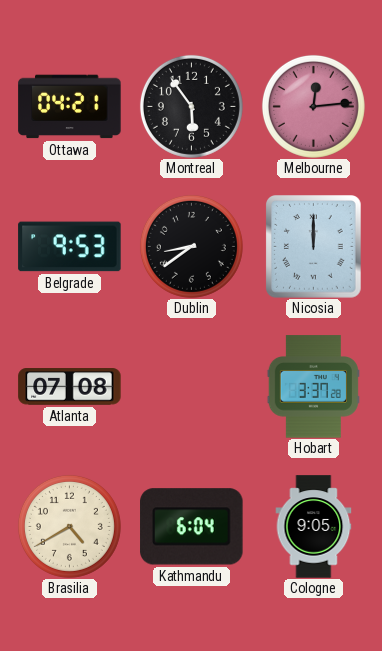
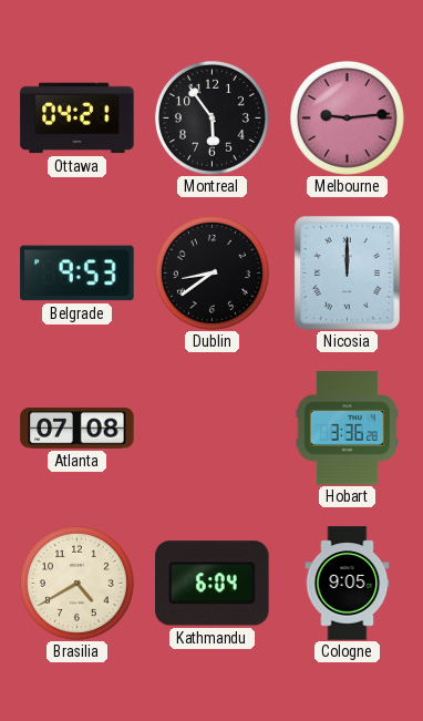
Melbourne: 12:14 -> 9:14 (347, 117)
Hobart: 3:37 -> 3:36 (347, 429)
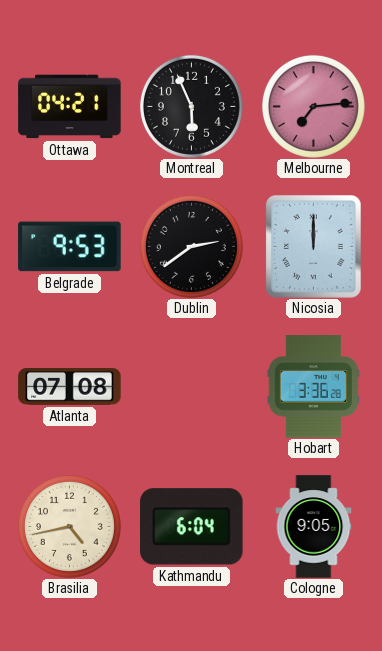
Montreal: 5:54 -> 5:56 (191, 106)
Melbourne: 9:14 -> 7:14 (313, 106)
Dublin: 8:39 -> 2:39 (191, 246)
Brasilia: 4:40 -> 4:43 (69, 526)
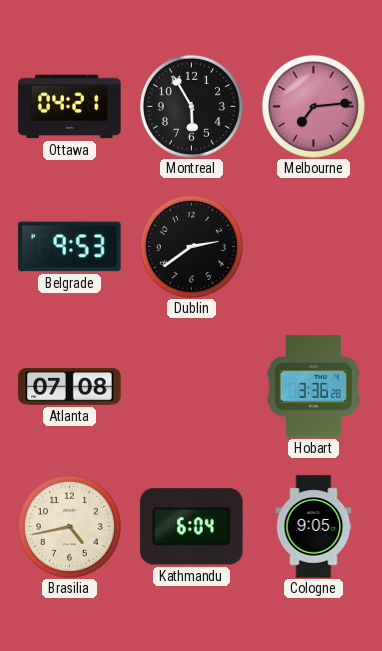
Montreal: 5:56 -> 5:55 (191, 106)
Nicosia: 12:00 -> none (314, 247)
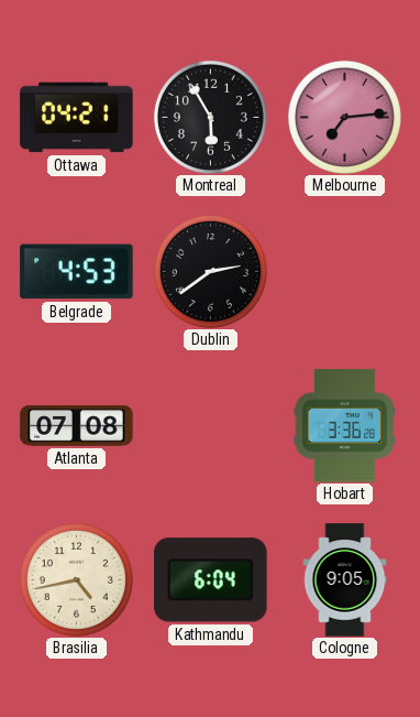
Belgrade: 9:53 -> 4:53 (77, 272)
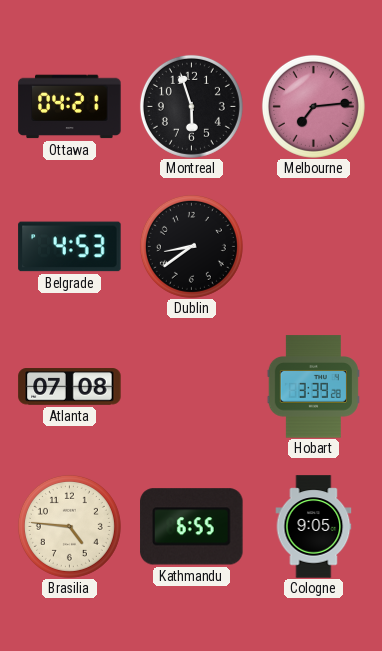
Montreal: 5:55 -> 5:57 (191, 106)
Dublin: 2:39 -> 8:39 (191, 246)
Hobart: 3:36 -> 3:39 (313, 387)
Brasilia: 4:43 -> 4:46 (69, 526)
Kathmandu: 6:04 -> 6:55 (192, 527)
